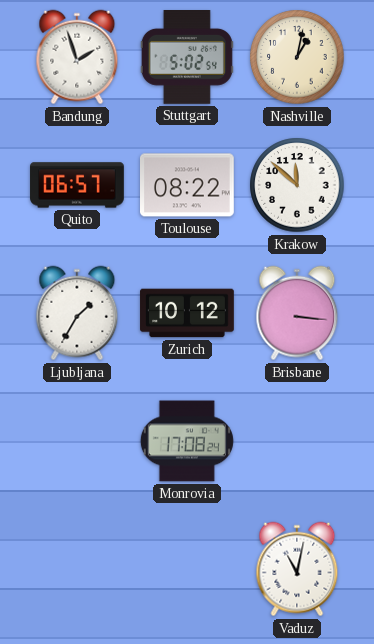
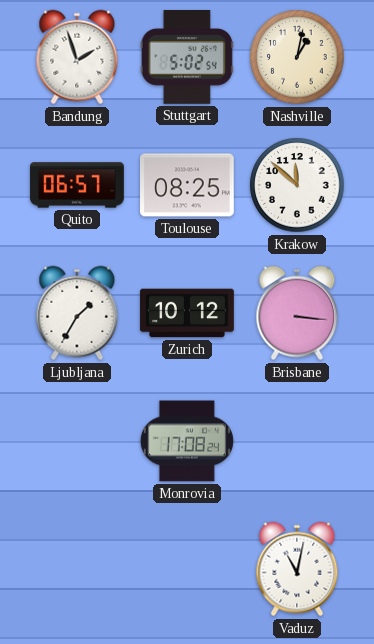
Toulouse: 08:22 -> 08:25 (188, 185)
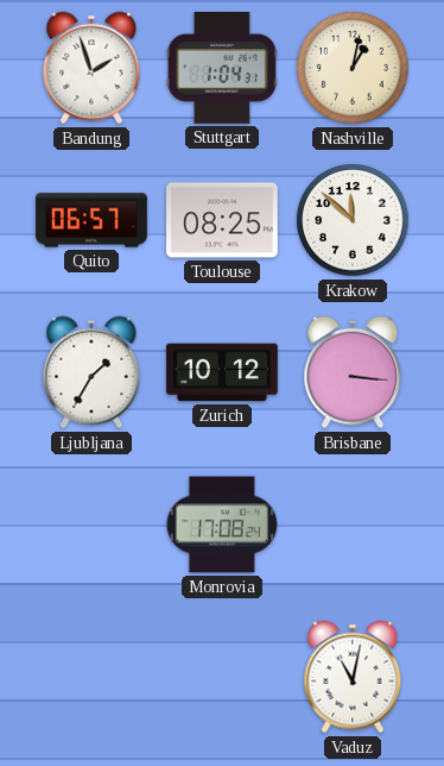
Stuttgart: 5:02 -> 1:04 (222, 69)
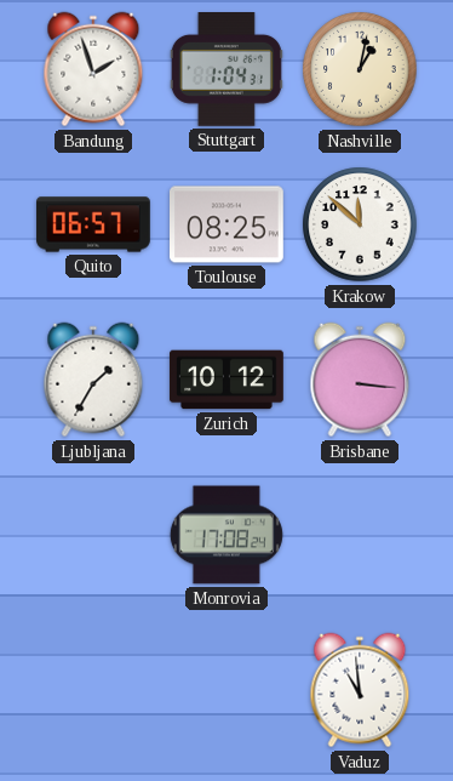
Vaduz: 11:02 -> 10:59 (360, 690)
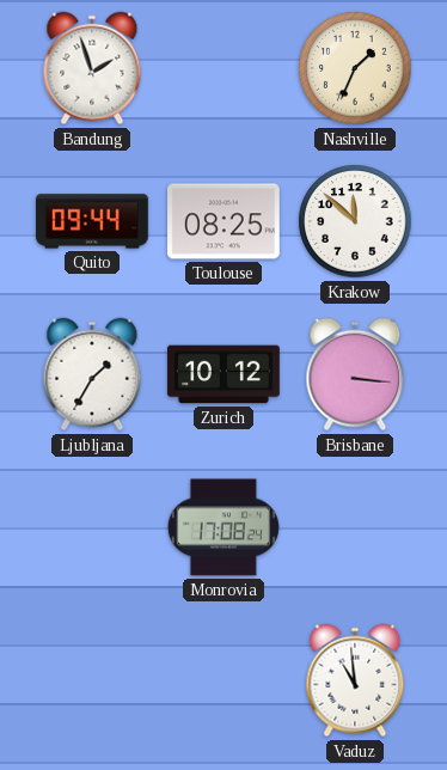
Stuttgart: 1:04 -> none (226, 70)
Nashville: 1:02 -> 1:34 (355, 68)
Quito: 06:57 -> 09:44 (92, 221)
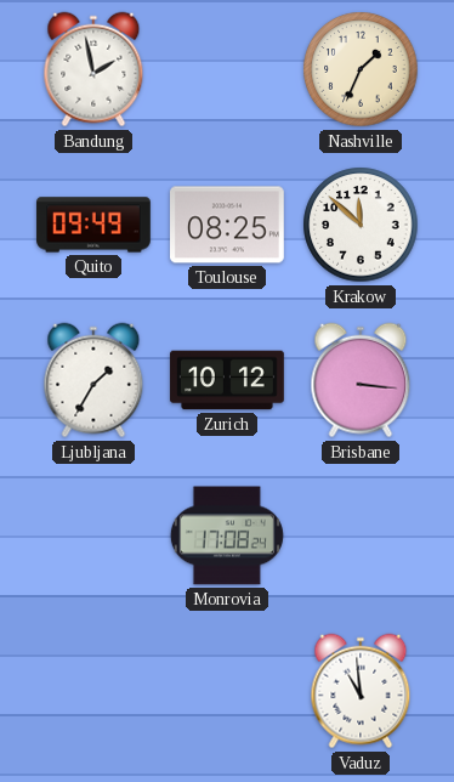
Bandung: 1:57 -> 1:58 (93, 69)
Quito: 09:44 -> 09:49 (93, 225)
